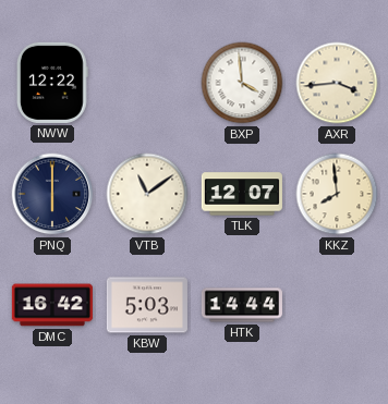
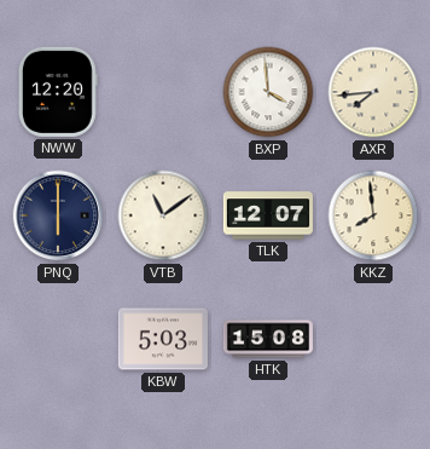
NWW: 12:22 -> 12:20 (58, 92)
AXR: 3:44 -> 7:44 (373, 92)
DMC: 16:42 -> none (52, 305)
HTK: 14:44 -> 15:08 (268, 339)
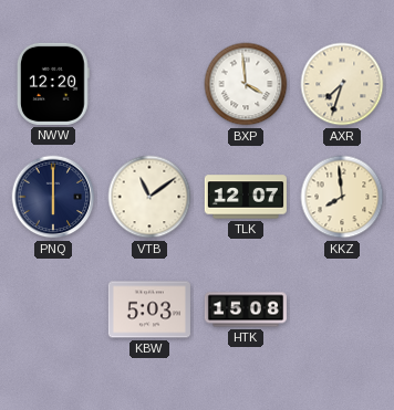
AXR: 7:44 -> 7:33 (342, 84)
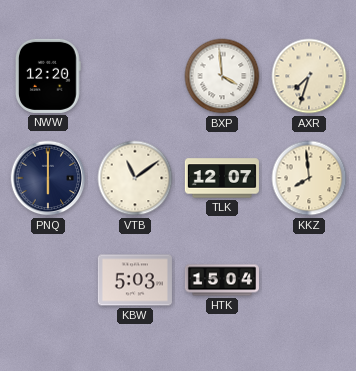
HTK: 15:08 -> 15:04 (222, 280)
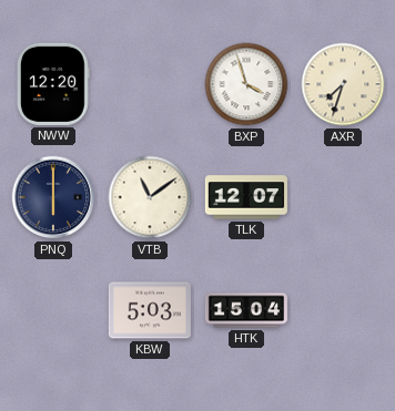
BXP: 3:59 -> 3:57 (246, 84)
KKZ: 7:59 -> none (309, 178)
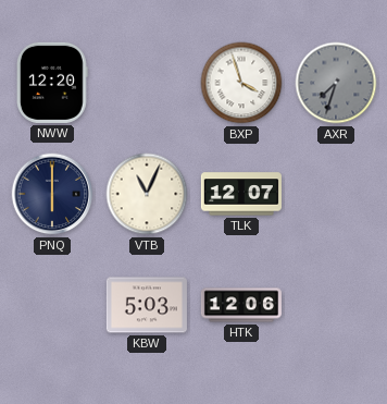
AXR dial: cream -> grey (336, 83)
VTB: 11:09 -> 11:04 (147, 194)
HTK: 15:04 -> 12:06 (241, 305)
